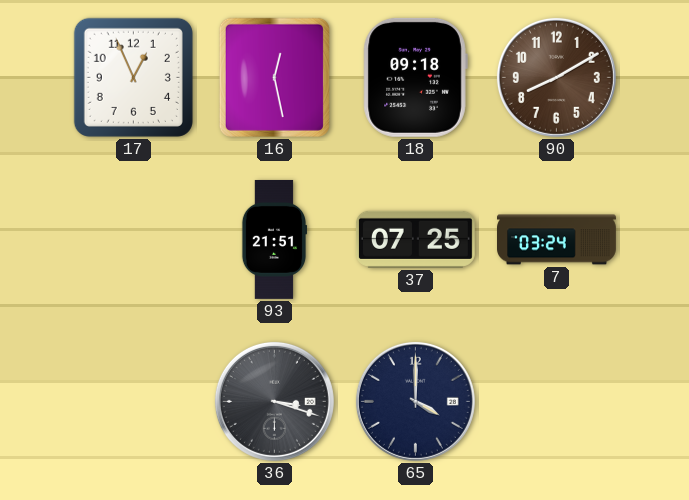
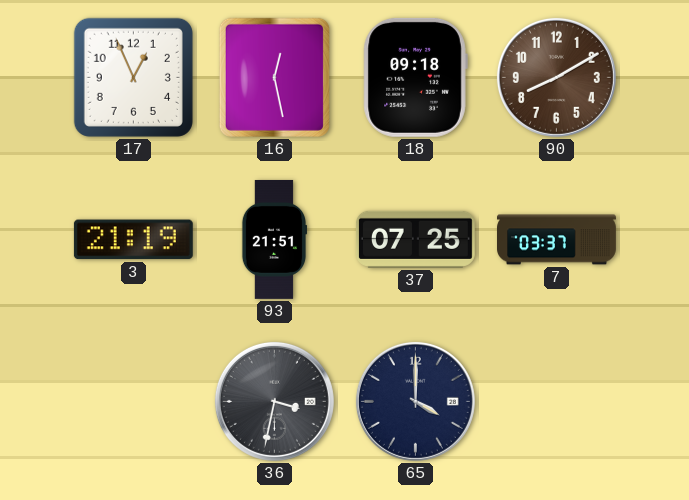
3: none -> 21:19 (133, 240)
7: 03:24 -> 03:37 (557, 240)
36: 3:18 -> 3:32 (274, 401)
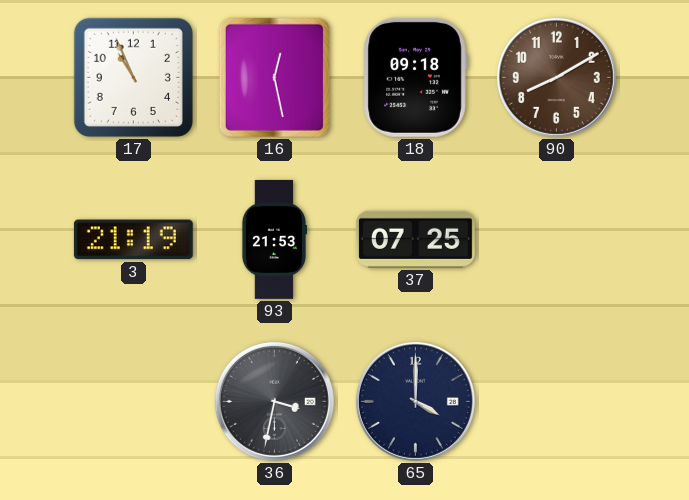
17: 12:56 -> 10:56 (133, 77)
93: 21:51 -> 21:53 (274, 239)
7: 03:37 -> none (557, 240)
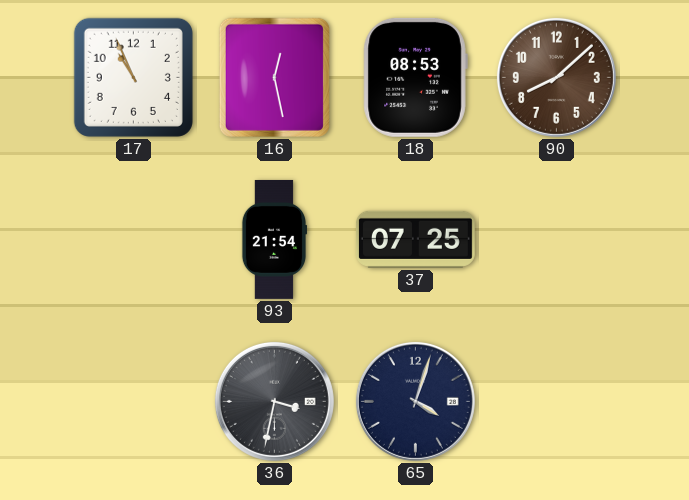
18: 09:18 -> 08:53 (415, 77)
90: 8:10 -> 8:08 (556, 77)
3: 21:19 -> none (133, 240)
93: 21:53 -> 21:54 (274, 239)
65: 4:00 -> 4:03 (415, 401)
